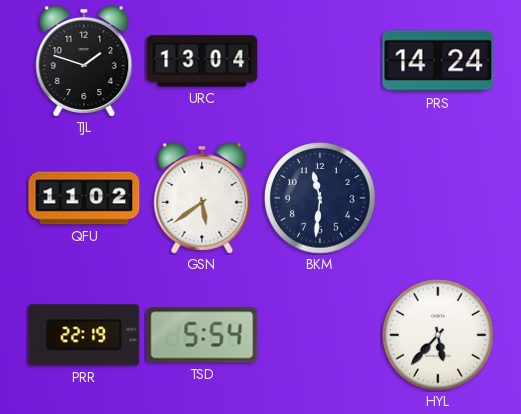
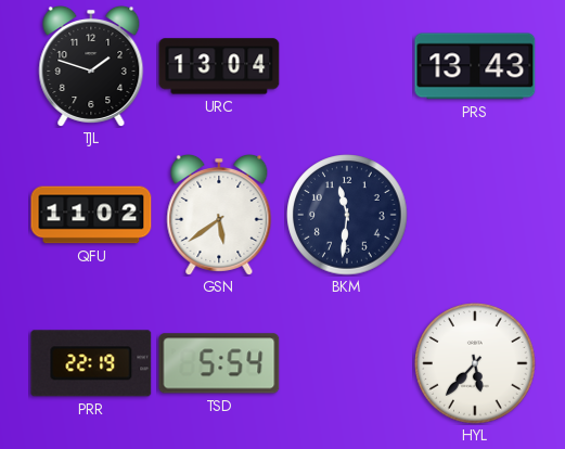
PRS: 14:24 -> 13:43 (475, 66)
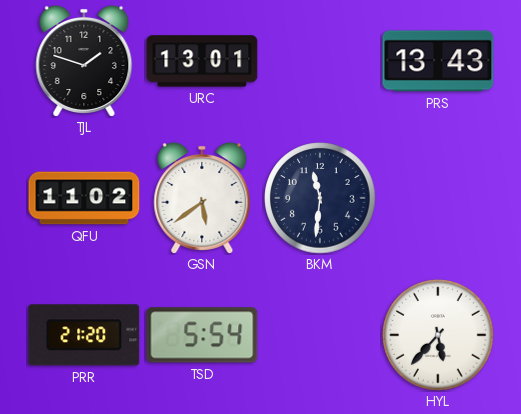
URC: 13:04 -> 13:01 (202, 61)
PRR: 22:19 -> 21:20 (84, 335)
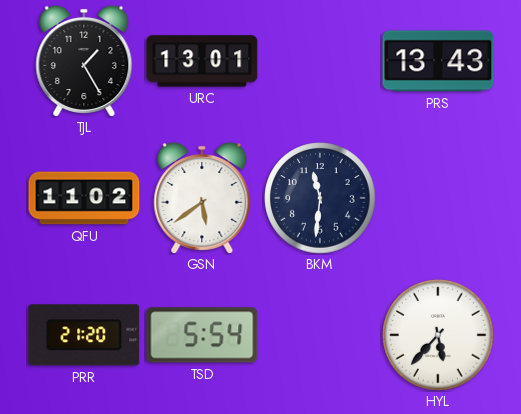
TJL: 1:48 -> 1:25 (84, 61)
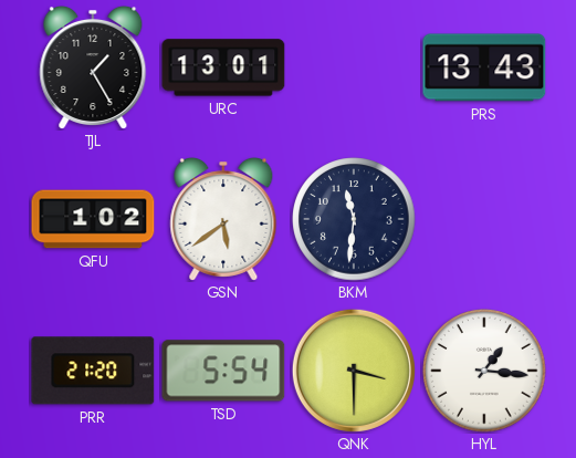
QFU: 11:02 -> 1:02 (93, 219)
QNK: none -> 3:30 (354, 371)
HYL: 5:37 -> 1:16 (484, 371)
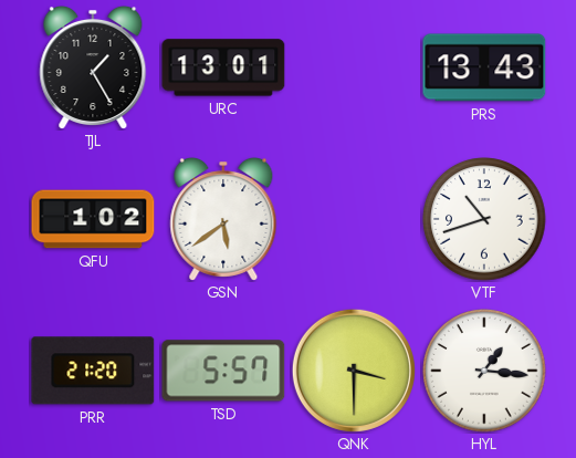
BKM: 11:31 -> none (354, 219)
VTF: none -> 10:42 (484, 219)
TSD: 5:54 -> 5:57 (223, 371)
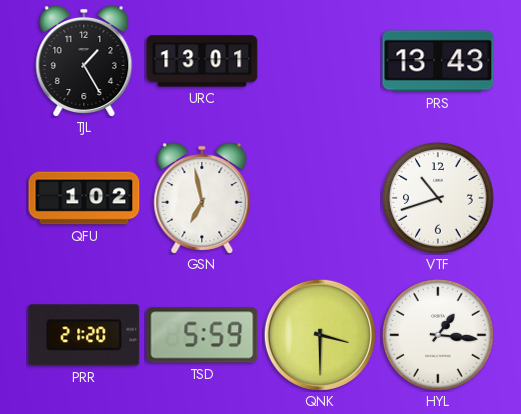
GSN: 5:39 -> 6:58 (202, 198)
TSD: 5:57 -> 5:59 (202, 335)
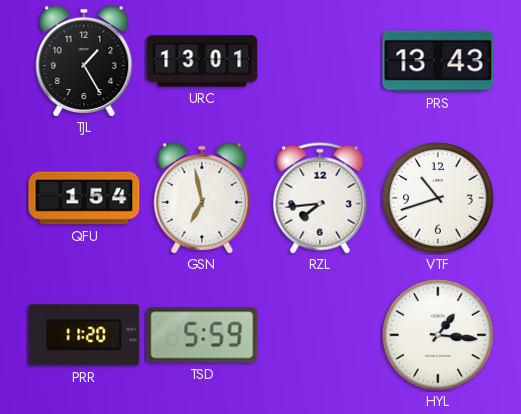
QFU: 1:02 -> 1:54 (84, 198)
RZL: none -> 7:44 (320, 198)
PRR: 21:20 -> 11:20 (84, 335)
QNK: 3:30 -> none (320, 335)
